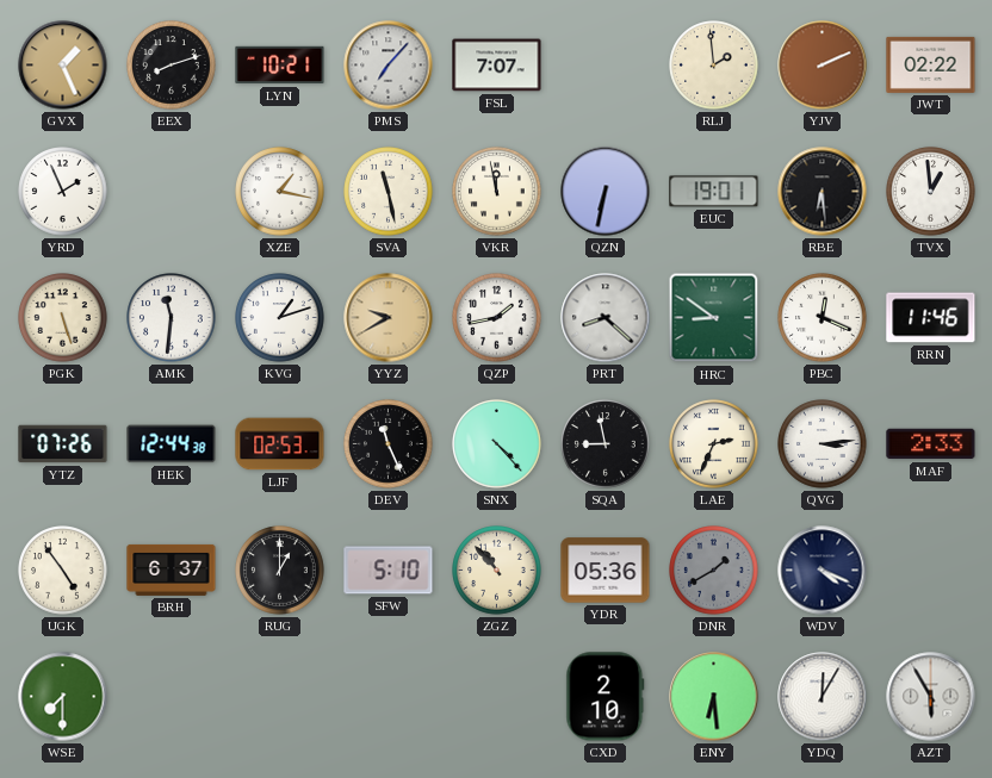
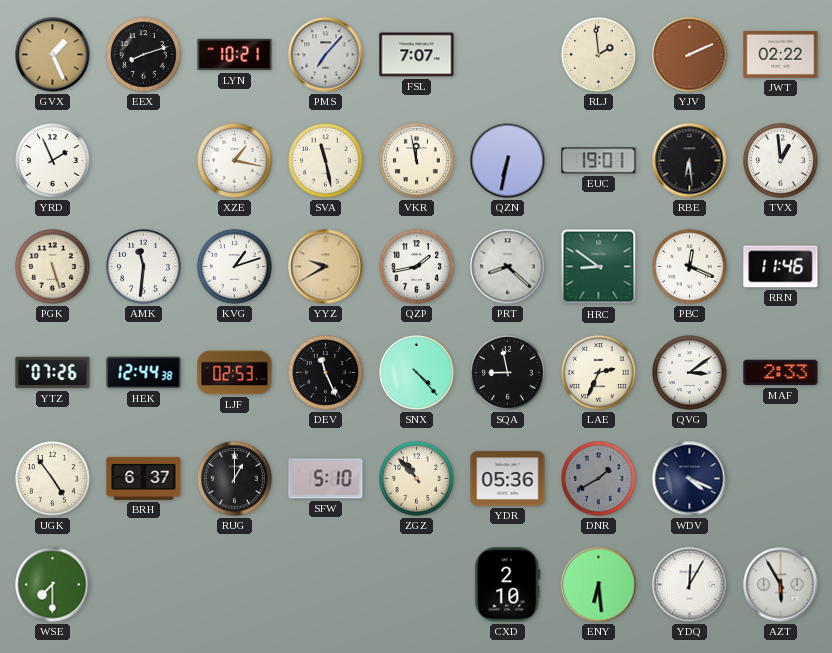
QVG: 3:14 -> 3:09 (690, 373)
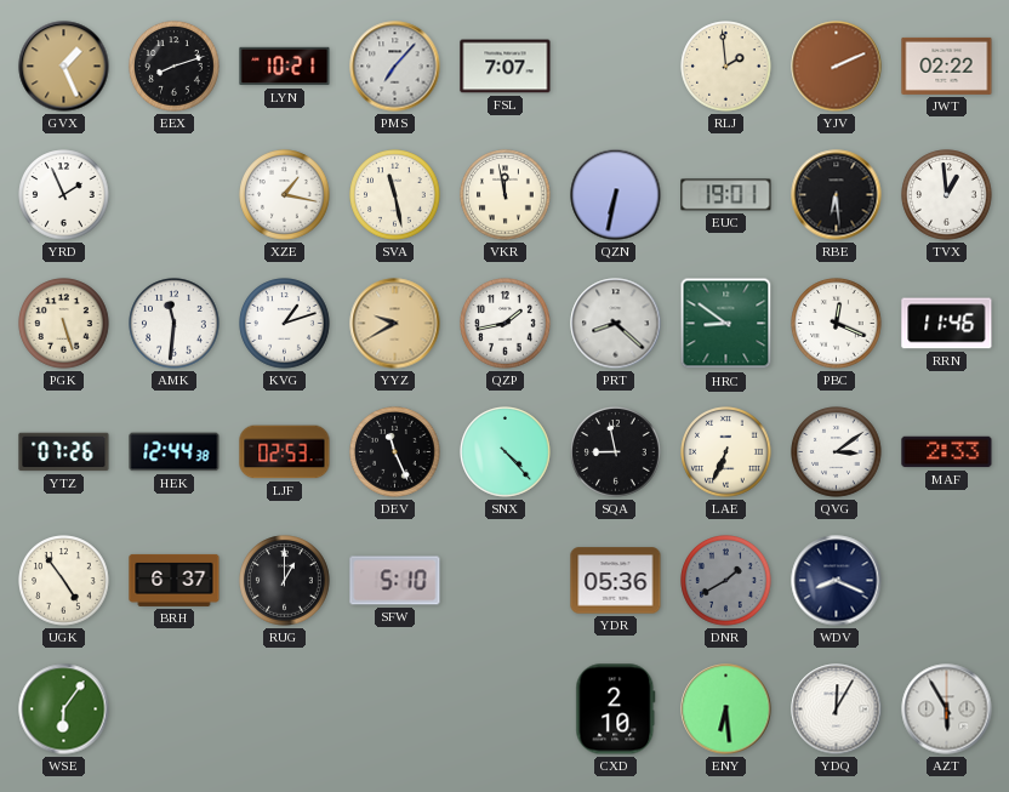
LAE: 2:34 -> 6:34 (726, 452)
ZGZ: 10:53 -> none (417, 479)
WDV: 4:19 -> 8:19 (837, 581)
WSE: 7:30 -> 6:06 (64, 710)
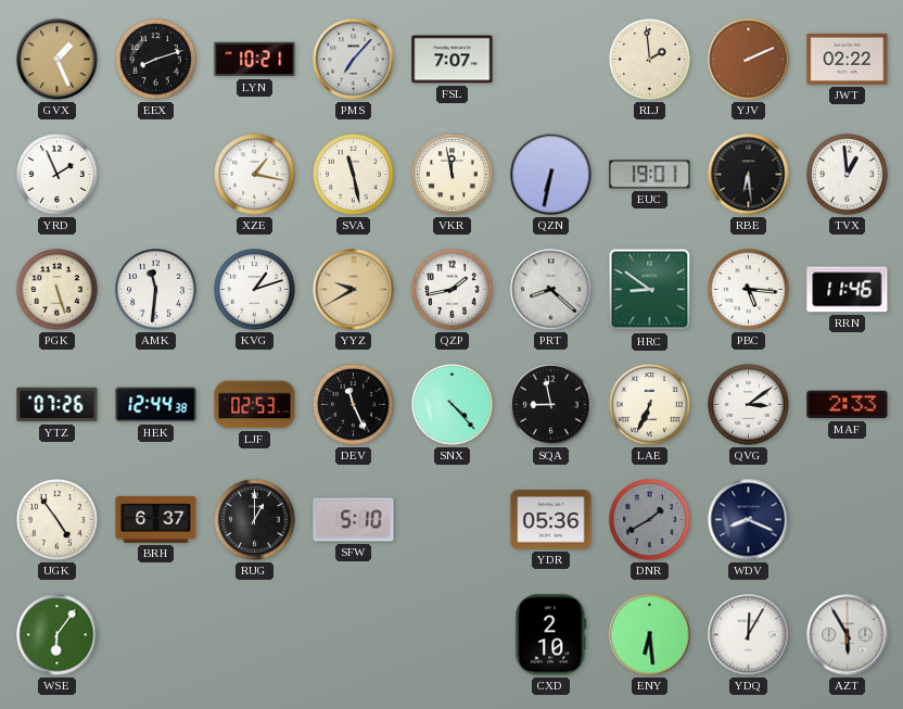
PBC: 12:19 -> 5:16 (749, 290)
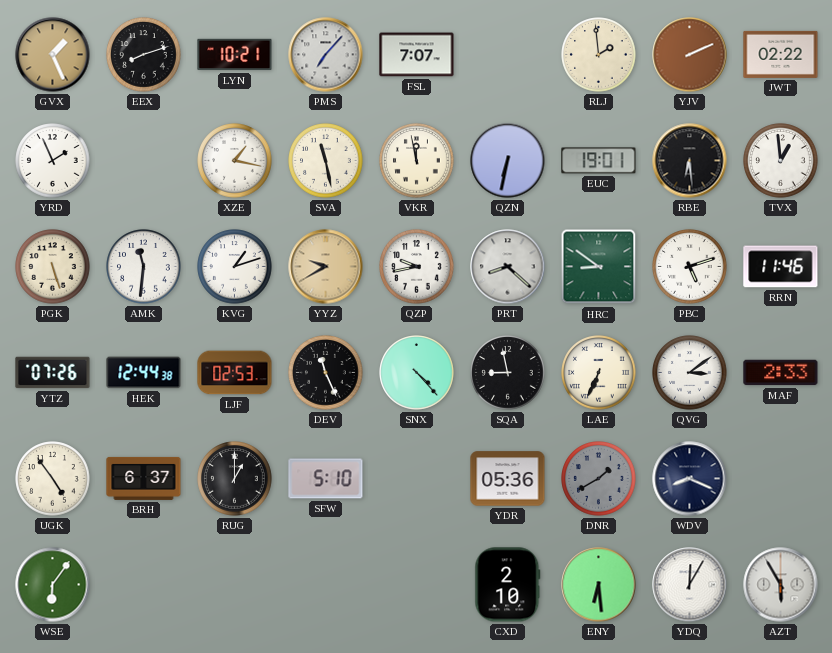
QZP: 1:43 -> 9:43 (417, 267)
PBC: 5:16 -> 5:12 (690, 267)
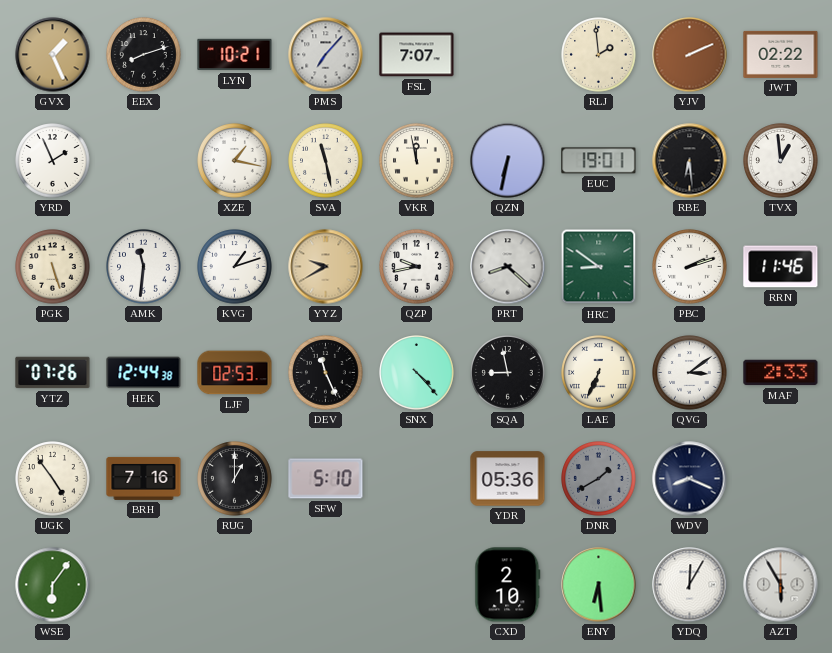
PBC: 5:12 -> 2:12 (690, 267)
BRH: 6:37 -> 7:16 (144, 478)
